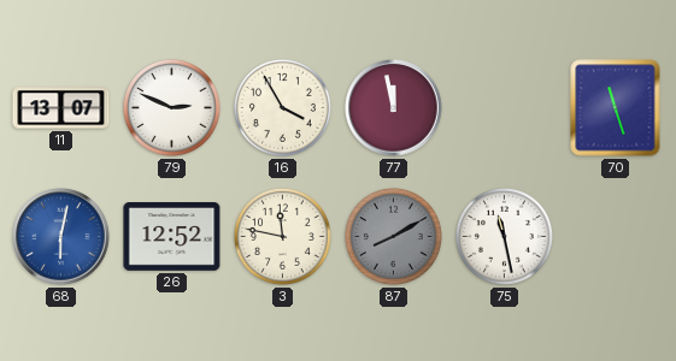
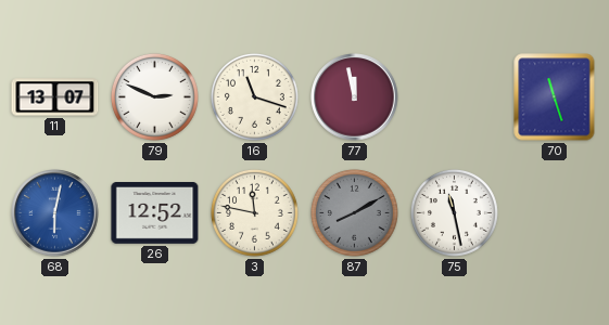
16: 3:55 -> 11:18 (254, 96)
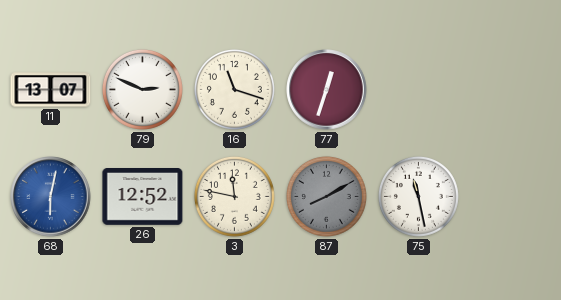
77: 11:58 -> 12:33 (327, 90)
70: 11:27 -> none (555, 97)
